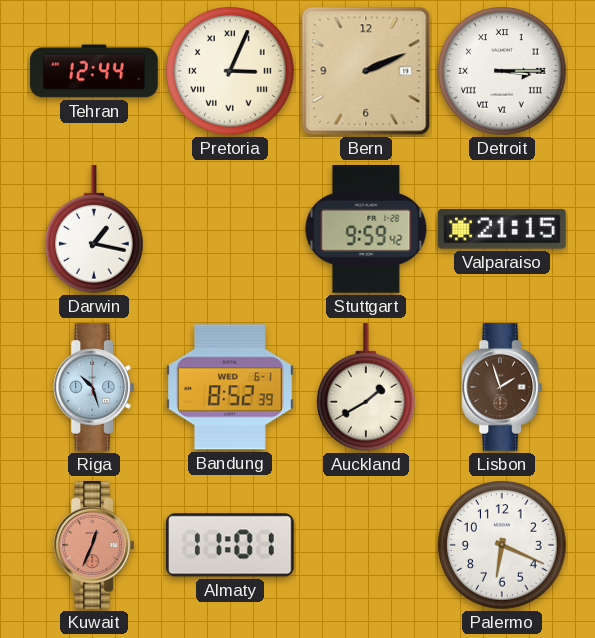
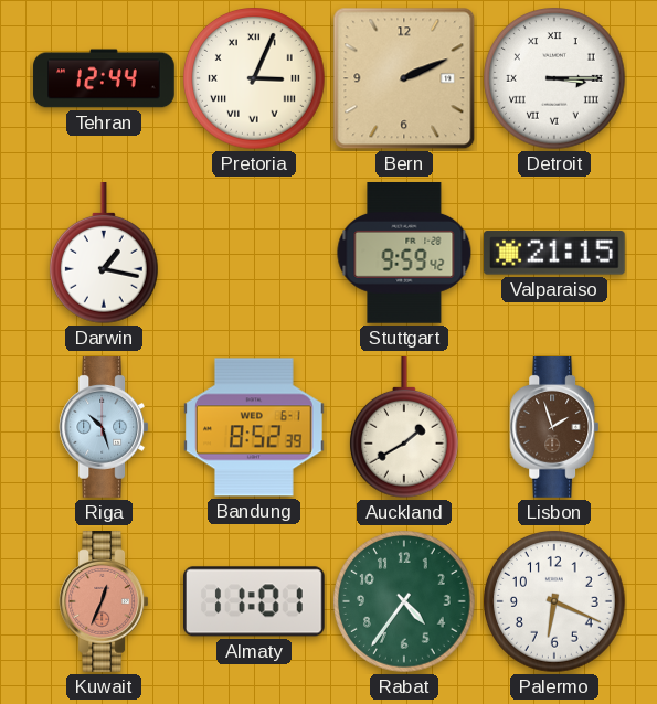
Rabat: none -> 4:36 (404, 601)
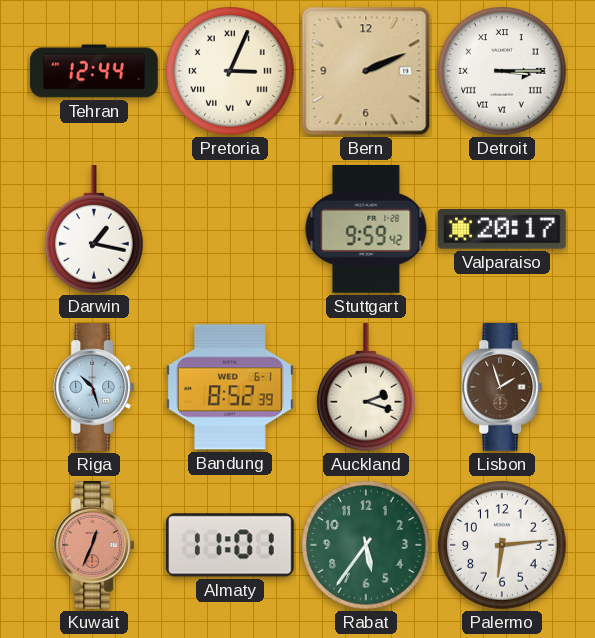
Valparaiso: 21:15 -> 20:17 (502, 229)
Auckland: 1:40 -> 2:18 (367, 388)
Rabat: 4:36 -> 5:36 (366, 545)
Palermo: 6:19 -> 6:14 (502, 545)
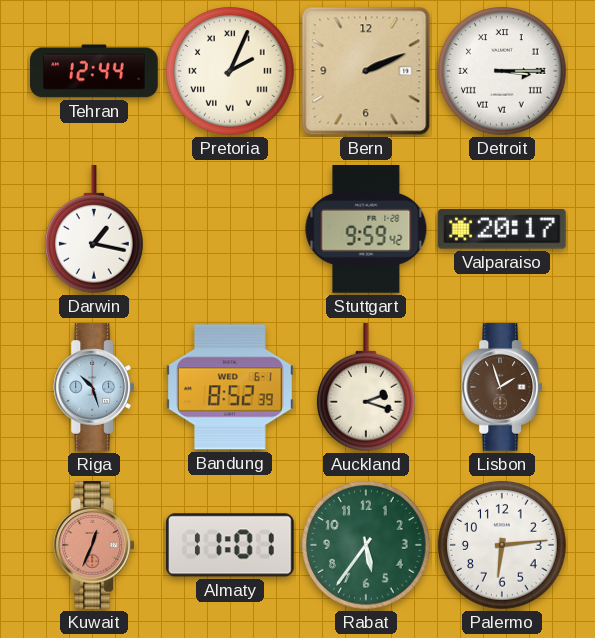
Pretoria: 3:04 -> 2:04 (230, 71)
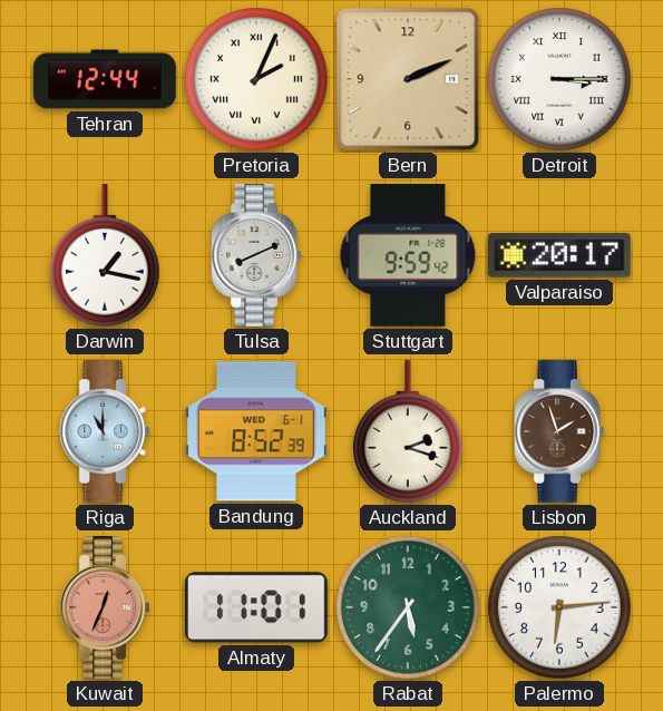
Tulsa: none -> 8:11 (256, 256)
Riga: 10:27 -> 11:00 (105, 432)
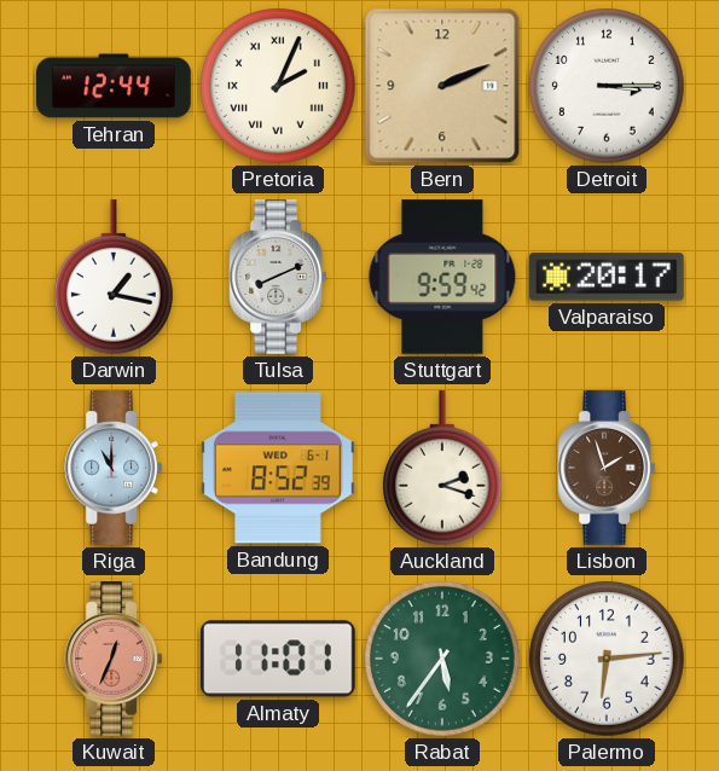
Detroit numerals: Roman -> Arabic (607, 86)
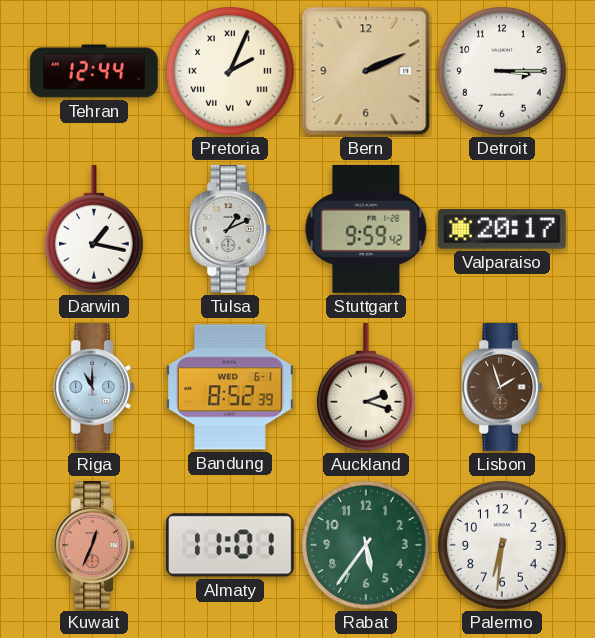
Tulsa: 8:11 -> 1:11 (230, 230)
Palermo: 6:14 -> 6:31 (502, 545)
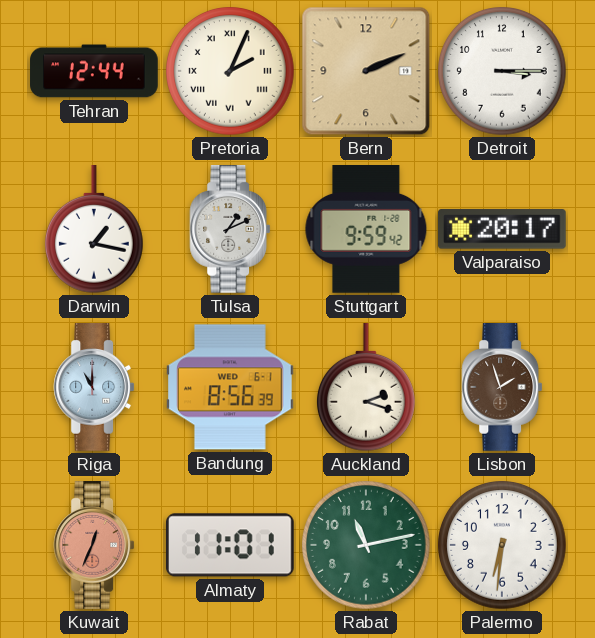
Bandung: 8:52 -> 8:56 (231, 387)
Rabat: 5:36 -> 11:13 (366, 545)
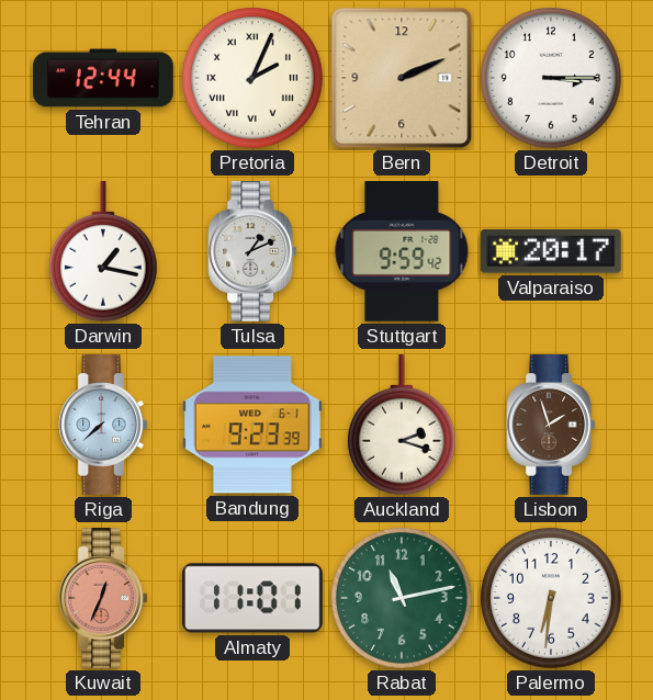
Riga: 11:00 -> 7:38 (103, 426)
Bandung: 8:56 -> 9:23 (254, 425)
